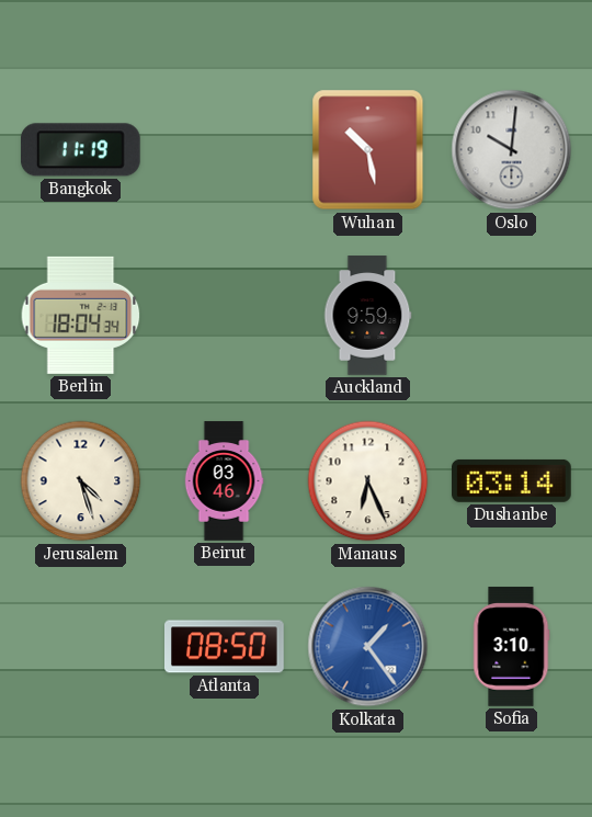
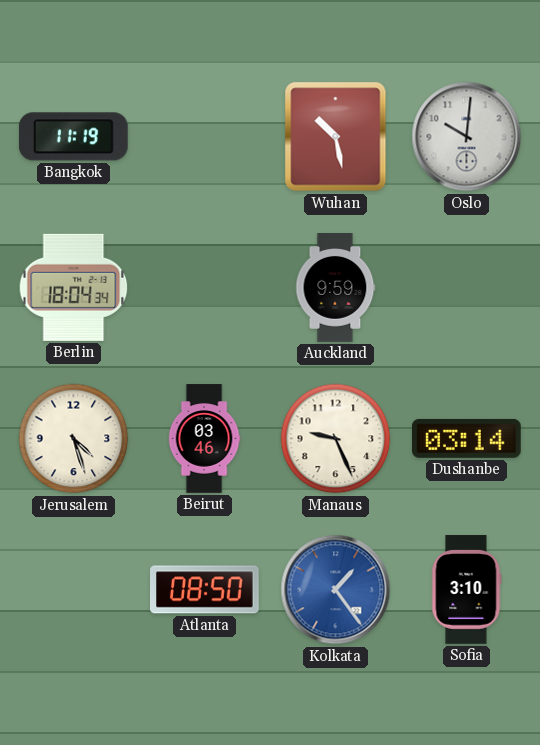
Manaus: 6:26 -> 9:26 (336, 439)
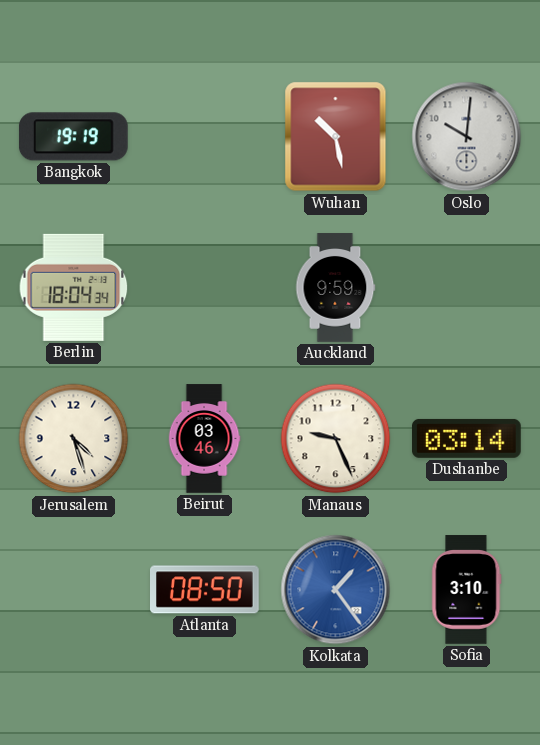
Bangkok: 11:19 -> 19:19 (73, 137)
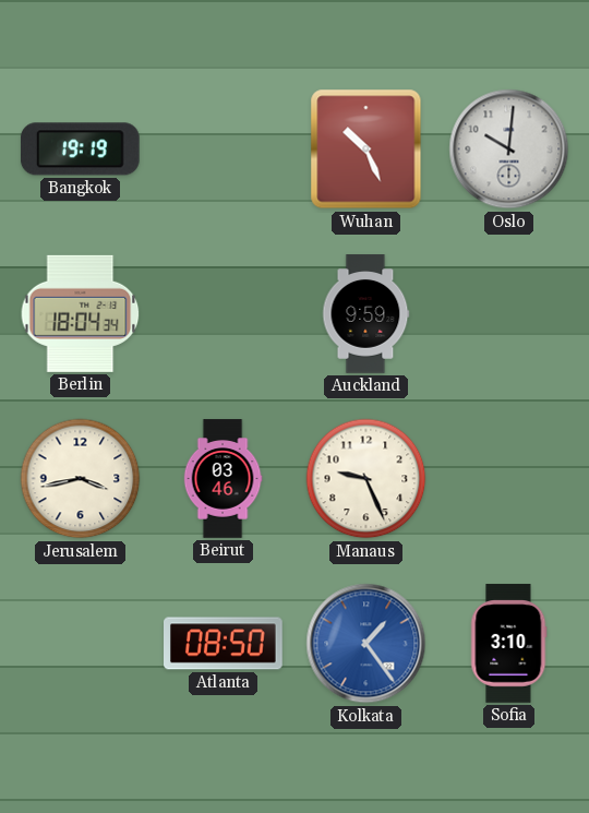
Wuhan: 10:28 -> 10:26 (366, 150)
Jerusalem: 4:27 -> 3:43 (81, 479)
Dushanbe: 03:14 -> none (467, 438)
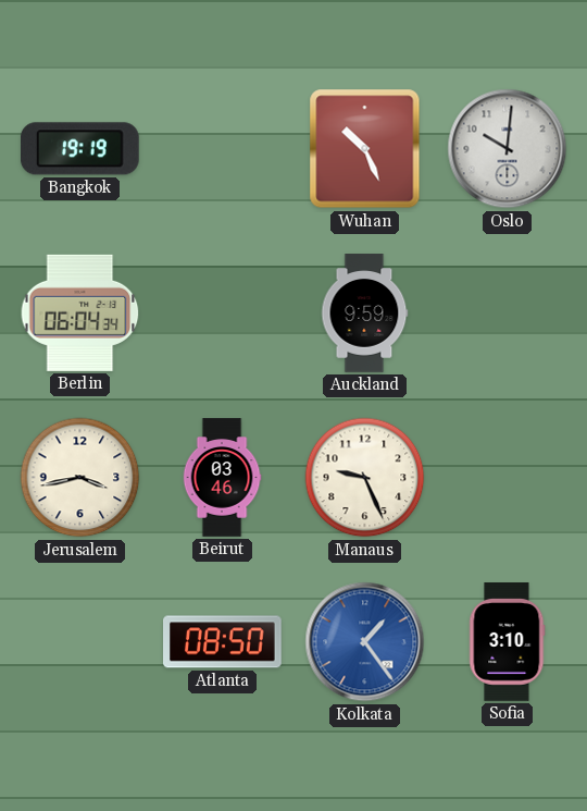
Berlin: 18:04 -> 06:04 (80, 312)
